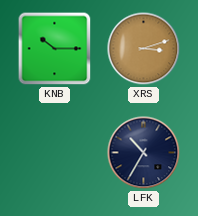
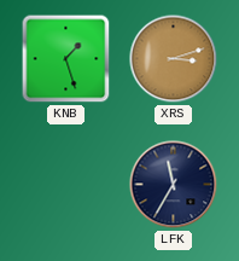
KNB: 10:15 -> 1:27 (66, 59)
LFK: 10:35 -> 11:35 (174, 185)
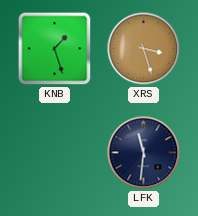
XRS: 3:12 -> 3:27 (144, 49)
LFK: 11:35 -> 11:31 (144, 153)
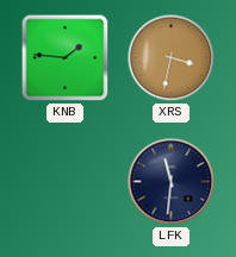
KNB: 1:27 -> 1:46 (66, 58)
XRS: 3:27 -> 3:32 (172, 58)
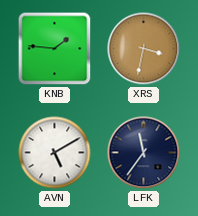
AVN: none -> 5:10 (55, 153)
LFK: 11:31 -> 11:36 (144, 153)
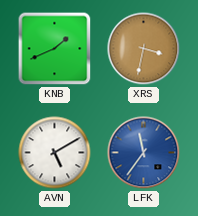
KNB: 1:46 -> 1:41 (55, 49)
LFK dial: navy -> blue (144, 153)
